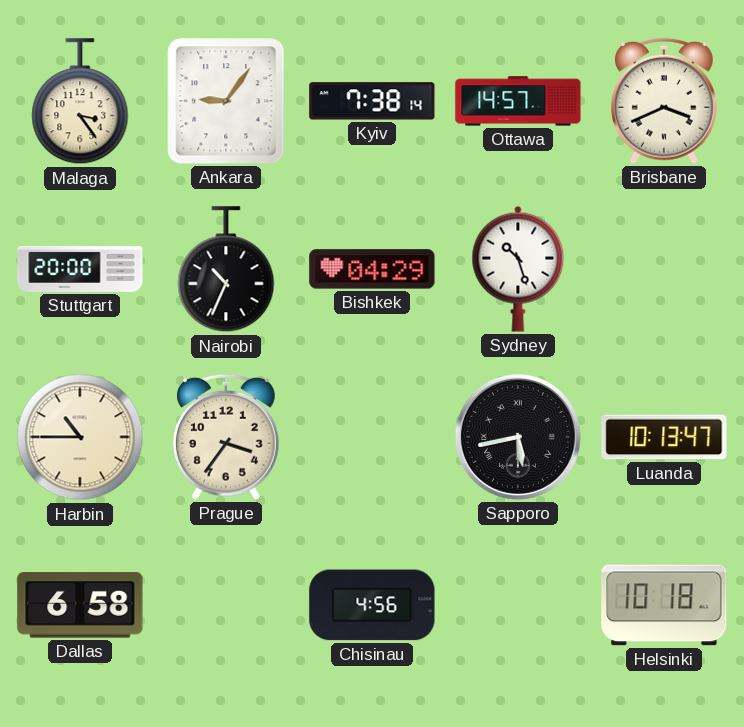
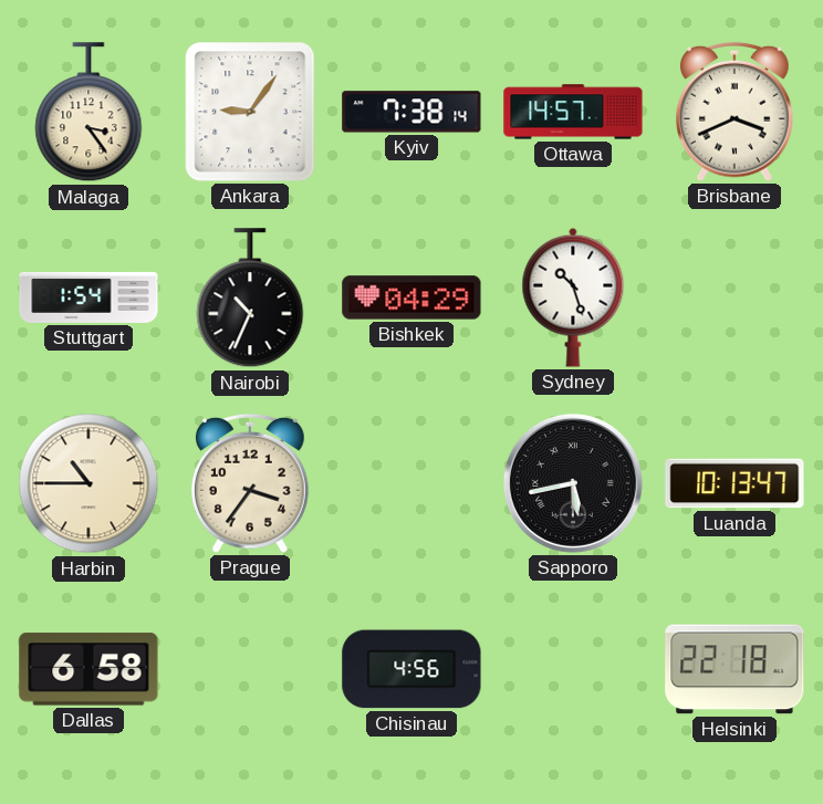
Stuttgart: 20:00 -> 1:54 (88, 297)
Helsinki: 10:18 -> 22:18 (735, 669)
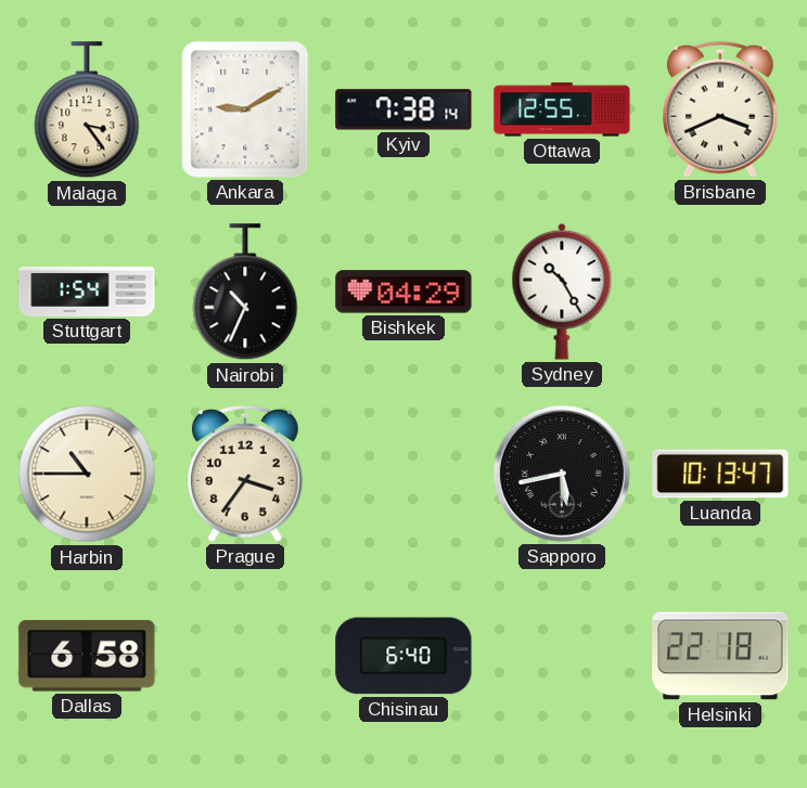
Ankara: 9:06 -> 9:10 (245, 109)
Ottawa: 14:57 -> 12:55 (562, 109)
Sydney: 10:27 -> 10:25 (562, 292)
Chisinau: 4:56 -> 6:40 (403, 656)
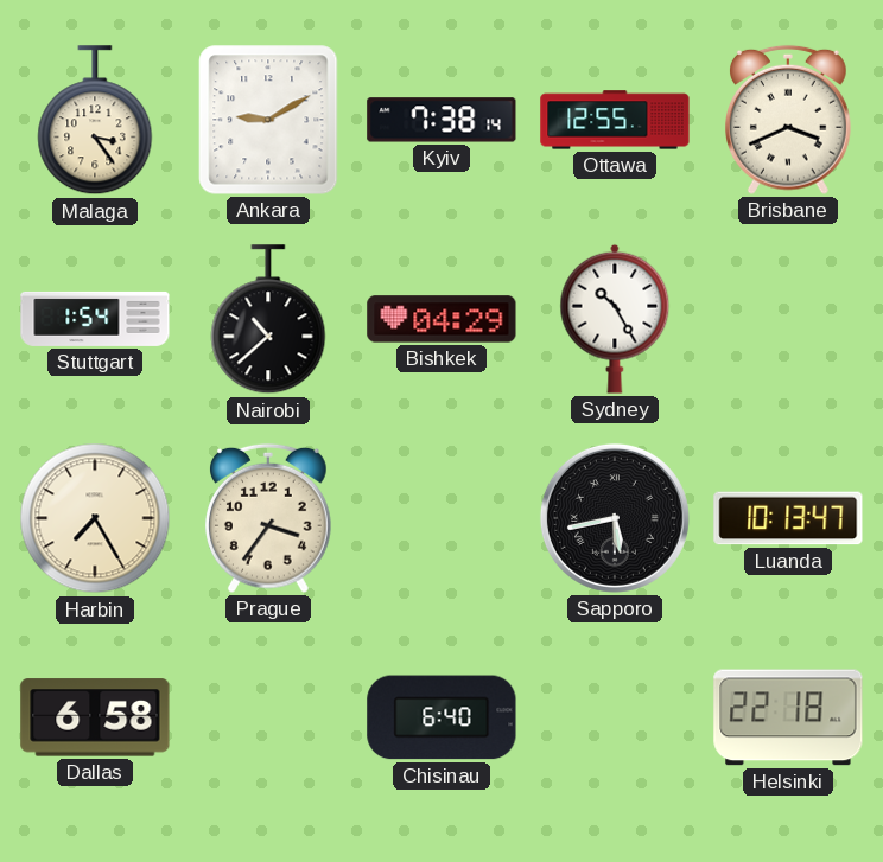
Nairobi: 10:34 -> 10:38 (268, 320)
Harbin: 10:45 -> 7:25 (95, 518)
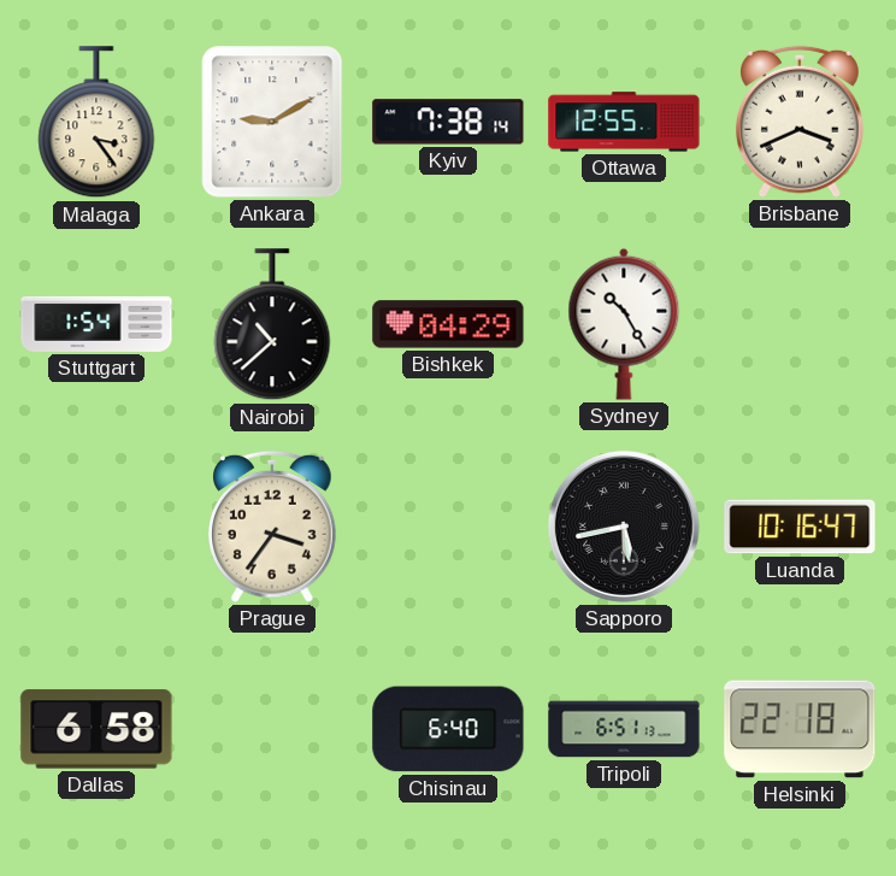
Harbin: 7:25 -> none (95, 518)
Luanda: 10:13 -> 10:16 (800, 527)
Tripoli: none -> 6:51 (624, 729)
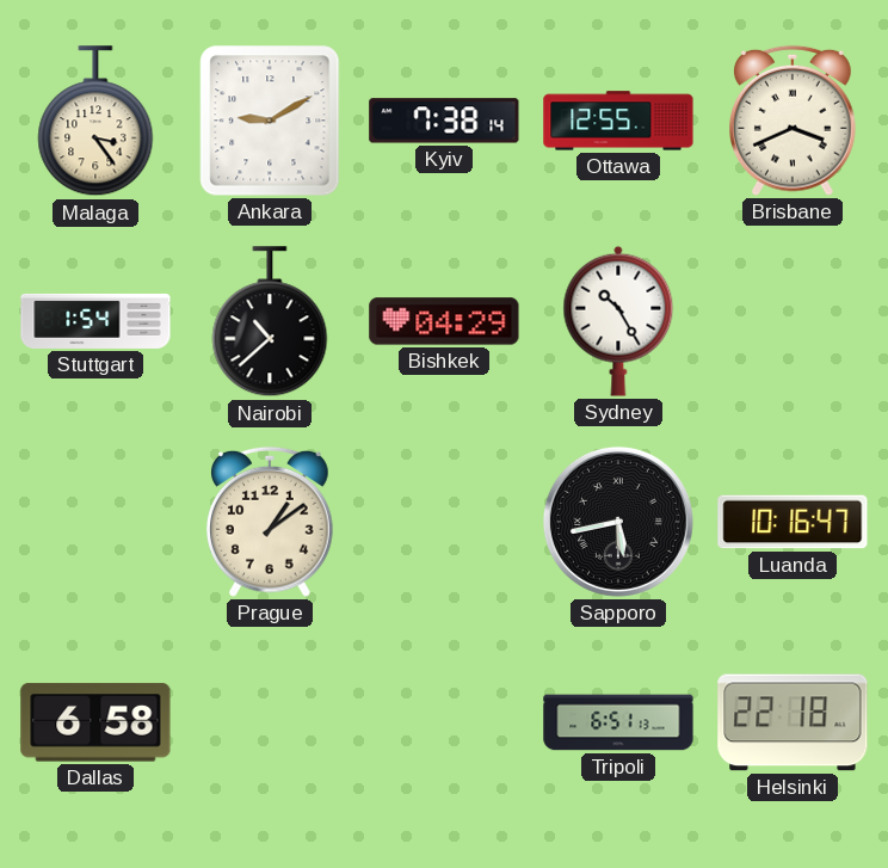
Prague: 3:36 -> 1:09 (271, 522)
Chisinau: 6:40 -> none (448, 729)
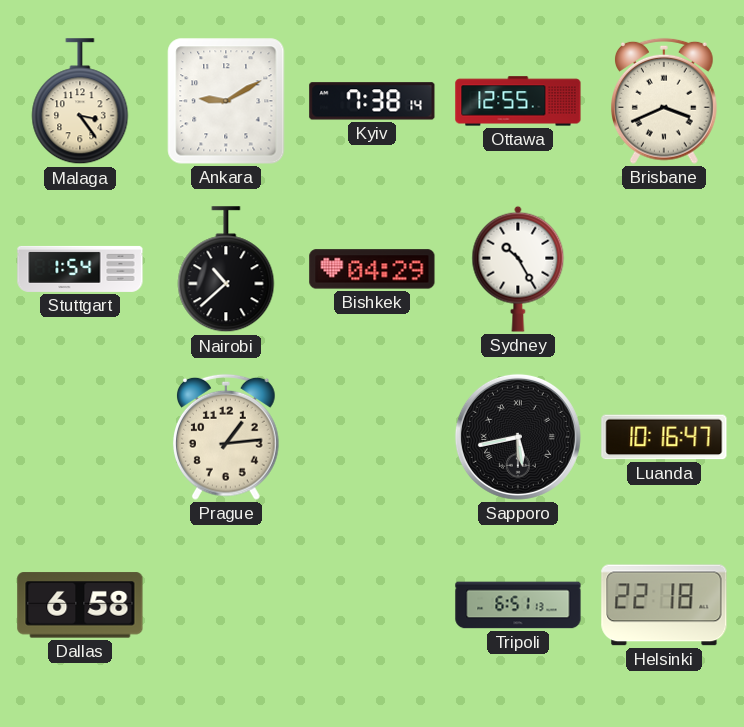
Prague: 1:09 -> 1:14 (227, 437)
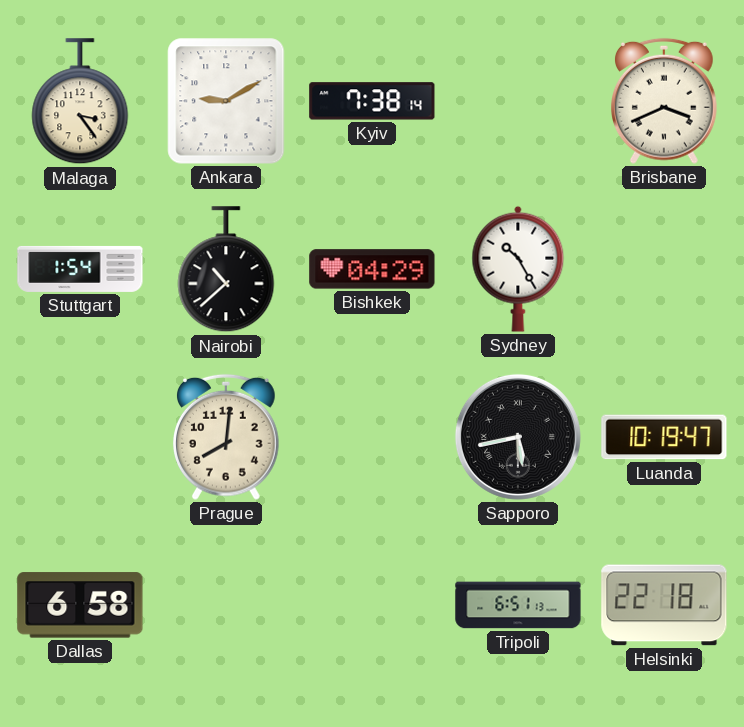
Ottawa: 12:55 -> none (518, 101)
Prague: 1:14 -> 8:01 (227, 437)
Luanda: 10:16 -> 10:19 (664, 437)
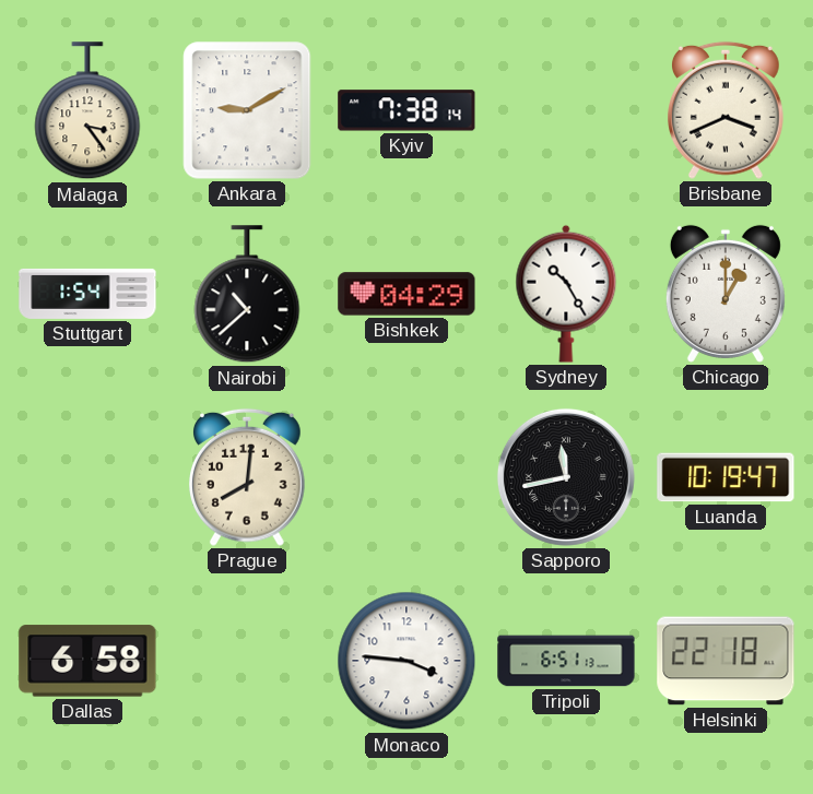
Chicago: none -> 1:00 (726, 294)
Sapporo: 5:43 -> 11:43 (566, 477)
Monaco: none -> 3:46 (406, 661)
